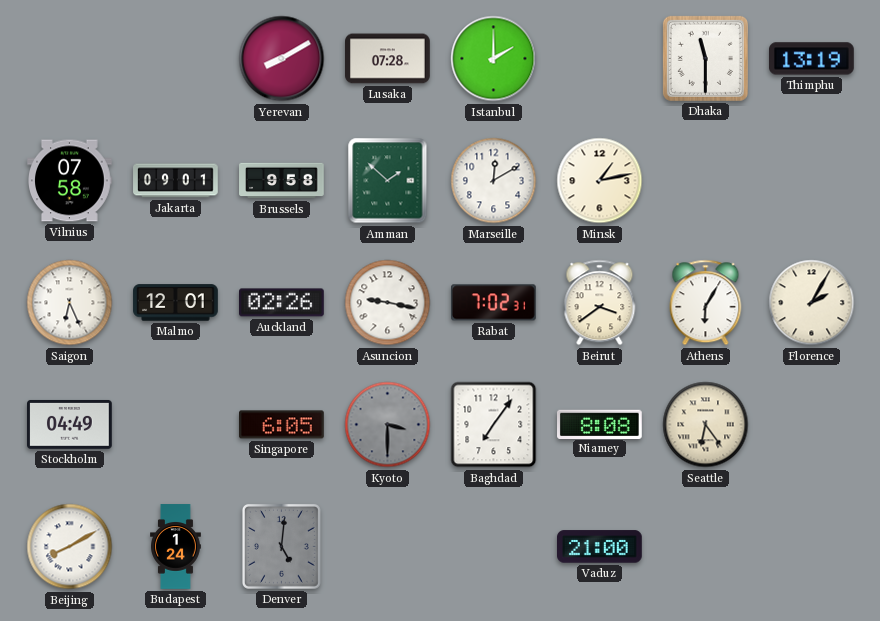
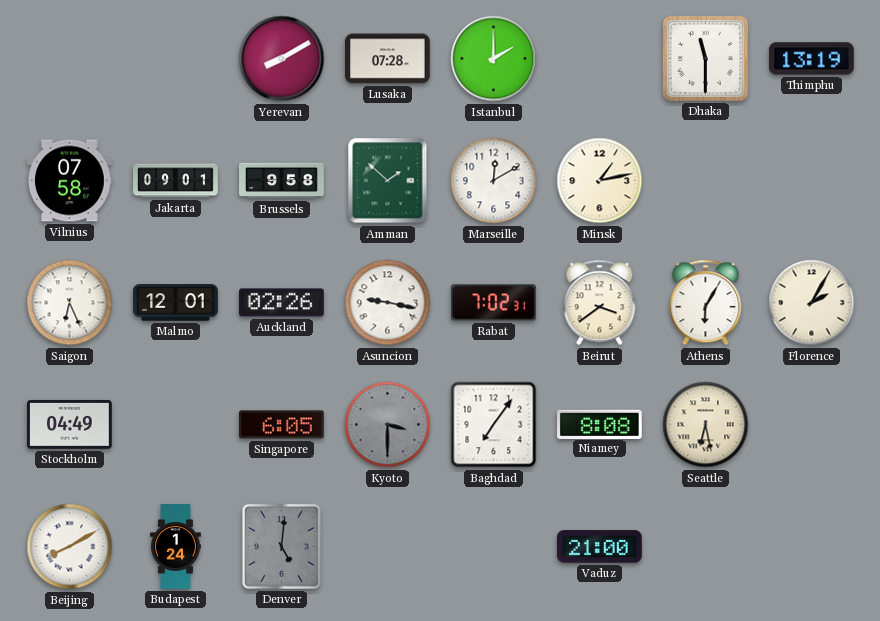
Seattle: 6:24 -> 6:28 (706, 425)
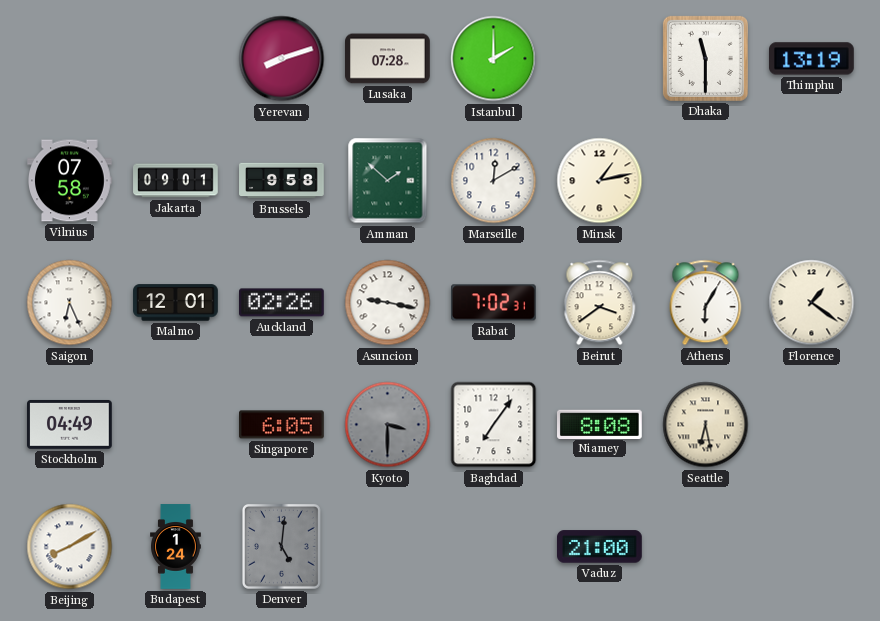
Yerevan: 8:10 -> 8:12 (282, 59)
Florence: 2:05 -> 1:21 (812, 303)
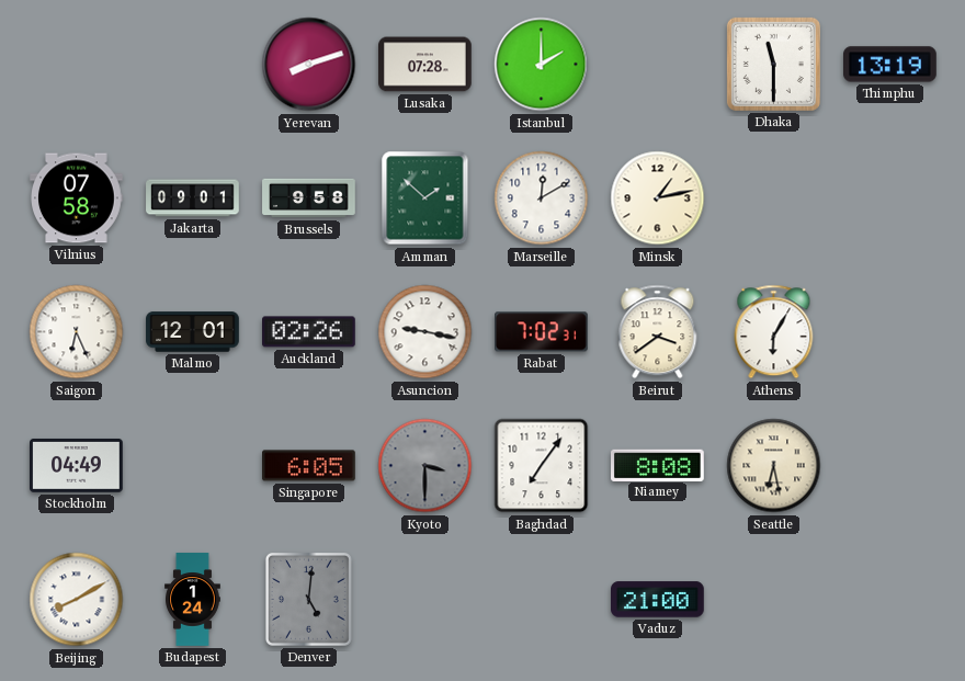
Florence: 1:21 -> none (812, 303)
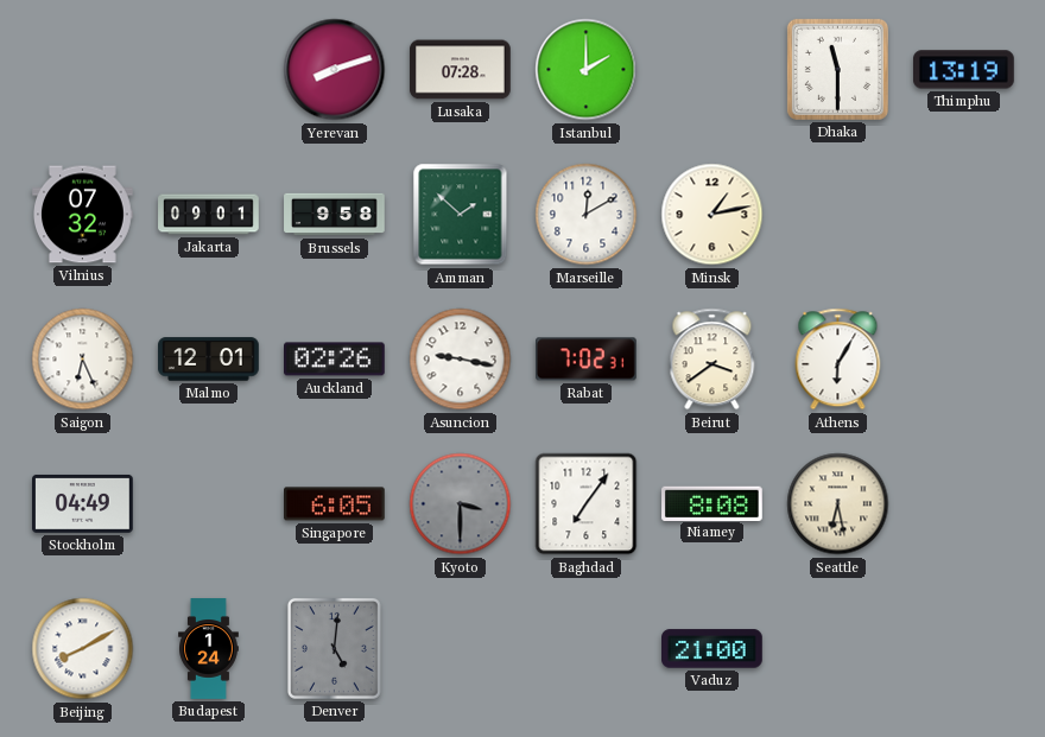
Vilnius: 07:58 -> 07:32 (83, 215)
